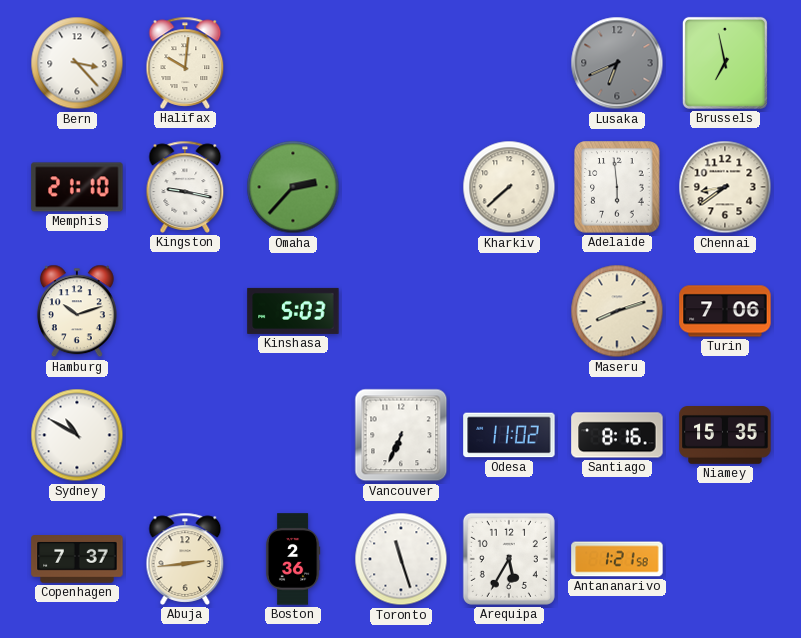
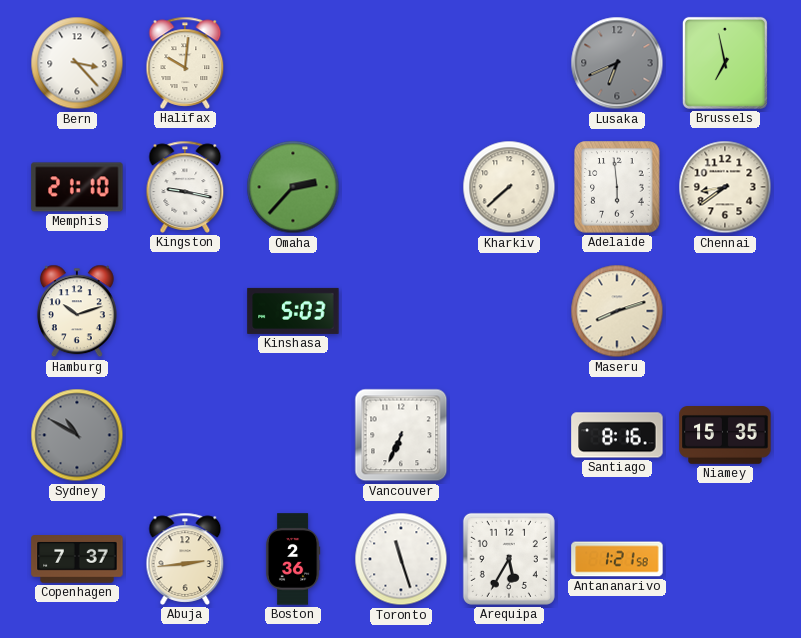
Turin: 7:06 -> none (725, 311)
Sydney dial: white -> grey (77, 435)
Odesa: 11:02 -> none (509, 435)
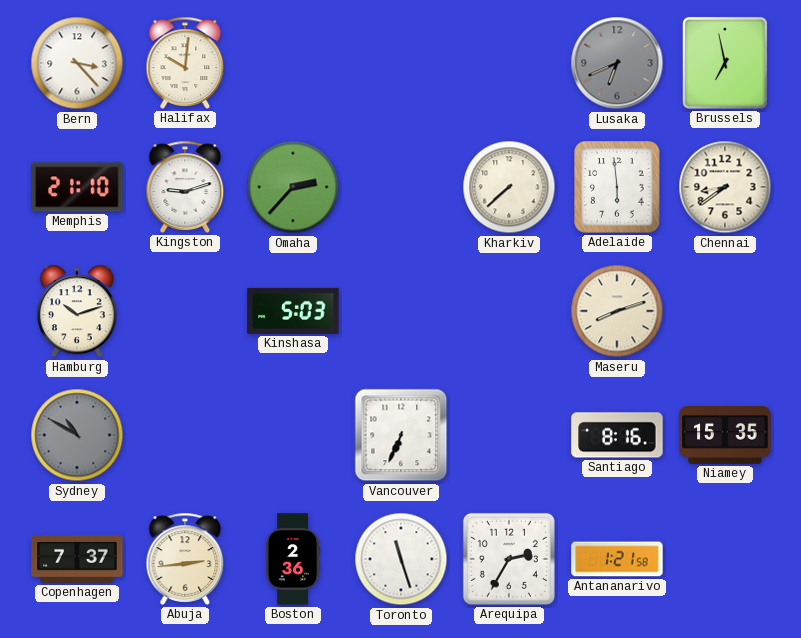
Kingston: 9:17 -> 9:12 (185, 187)
Arequipa: 5:35 -> 2:35 (509, 559)
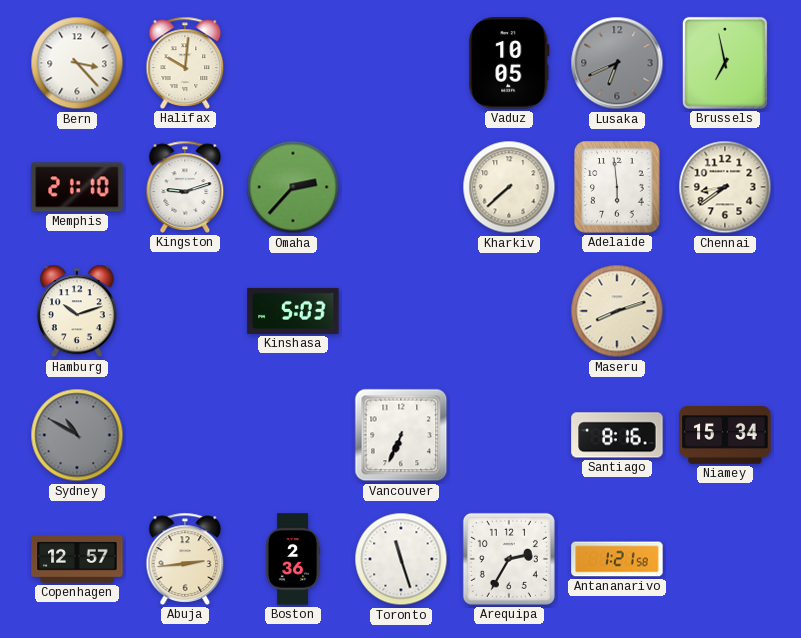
Vaduz: none -> 10:05 (509, 63)
Niamey: 15:35 -> 15:34 (725, 436)
Copenhagen: 7:37 -> 12:57 (77, 559)
